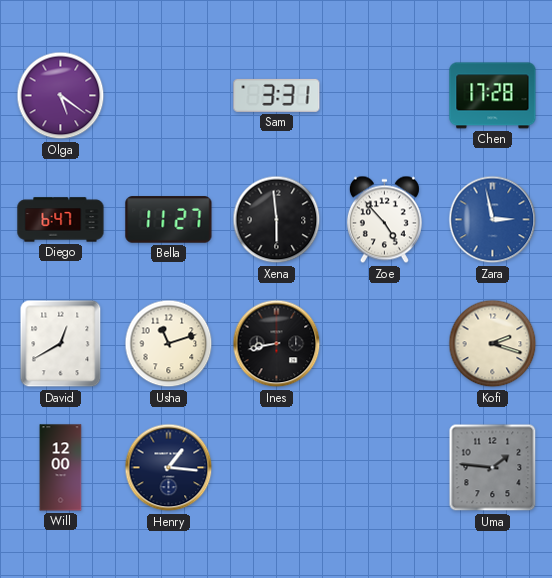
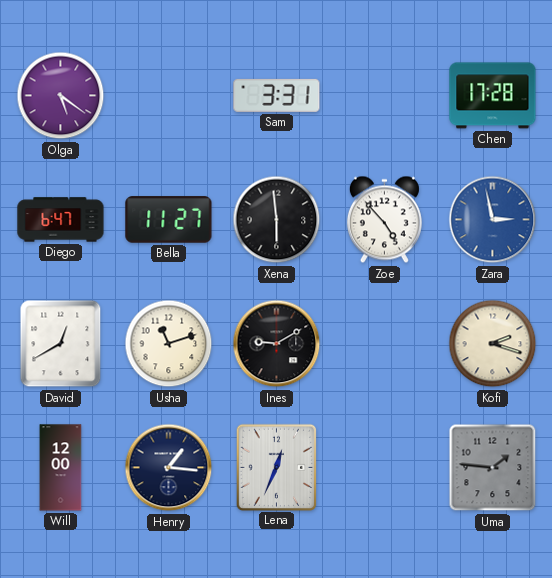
Ines: 8:43 -> 9:10 (277, 344)
Lena: none -> 12:34 (276, 467)
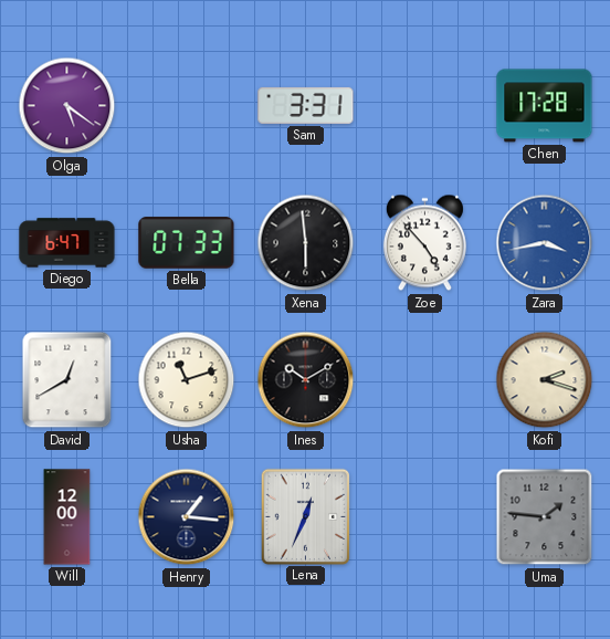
Bella: 11:27 -> 07:33 (187, 243)
Zara: 2:58 -> 3:43 (545, 243)
Ines: 9:10 -> 10:10 (306, 380)
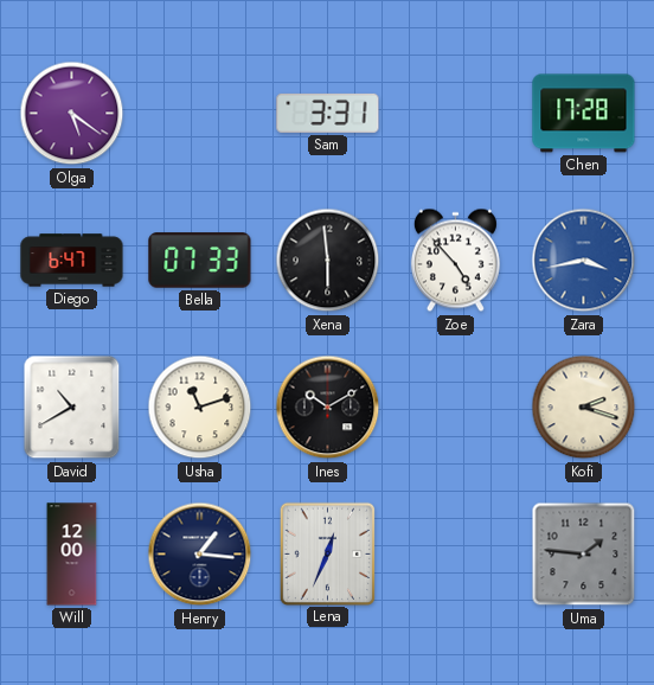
David: 12:40 -> 10:40 (72, 408)
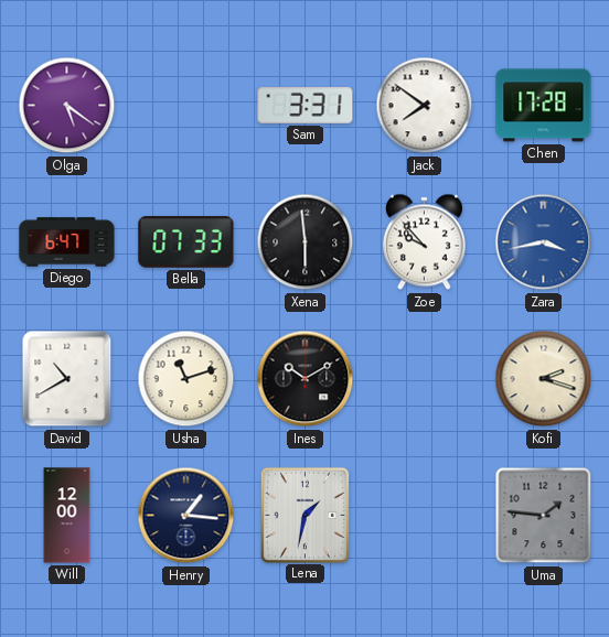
Jack: none -> 7:51 (425, 106)
Zoe: 4:53 -> 9:53 (424, 242)
Lena: 12:34 -> 1:32 (304, 515)
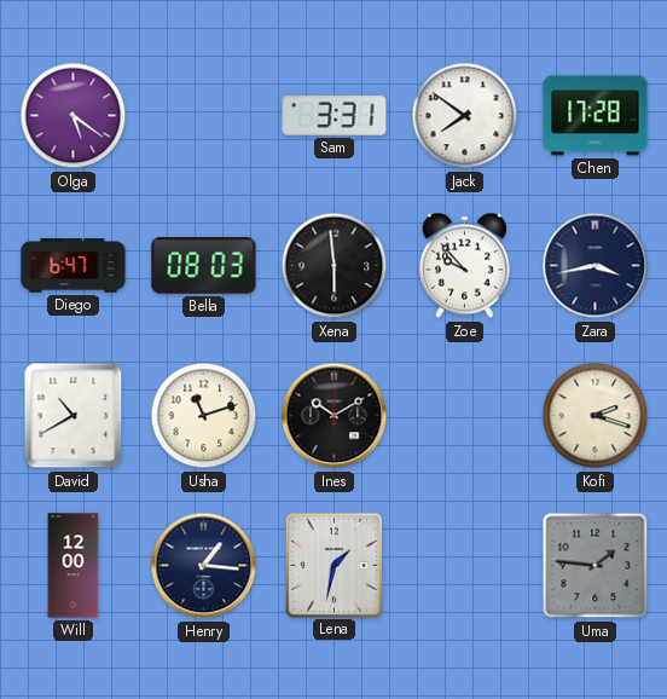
Bella: 07:33 -> 08:03 (204, 266)
Zara dial: blue -> navy (596, 266)
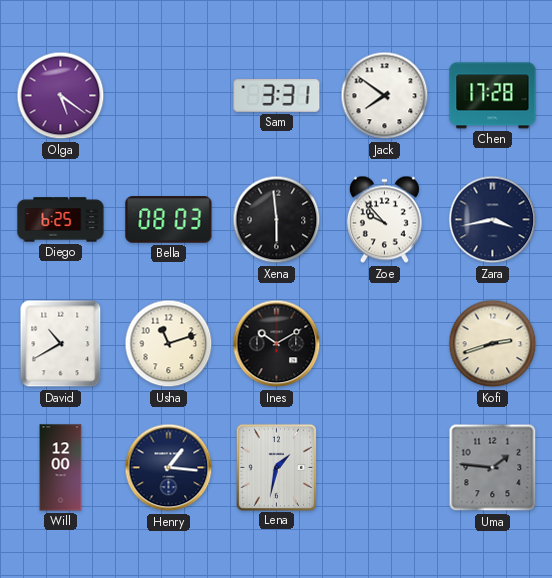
Diego: 6:47 -> 6:25 (61, 220)
Kofi: 2:18 -> 2:42 (493, 344)
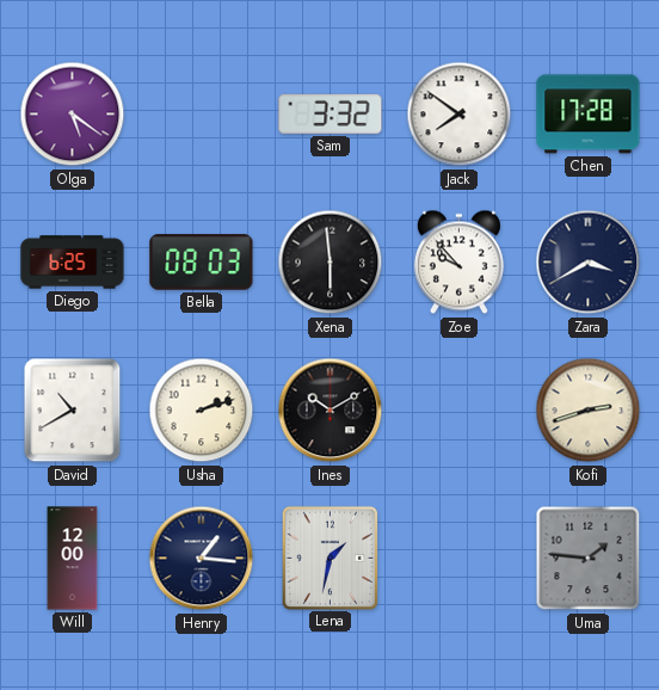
Sam: 3:31 -> 3:32 (331, 113)
Zara: 3:43 -> 3:40 (589, 263)
Usha: 11:12 -> 2:12 (202, 411)
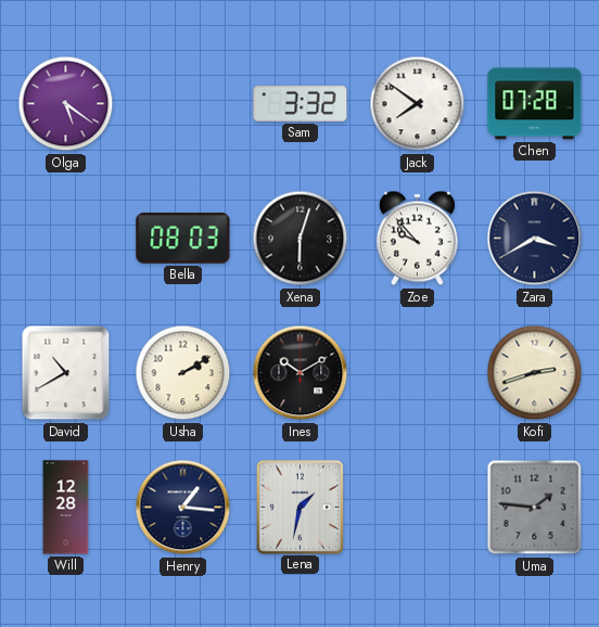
Chen: 17:28 -> 07:28 (535, 104)
Diego: 6:25 -> none (73, 263)
Xena: 5:59 -> 6:03 (301, 239)
Usha: 2:12 -> 2:10 (183, 373)
Will: 12:00 -> 12:28 (66, 508)
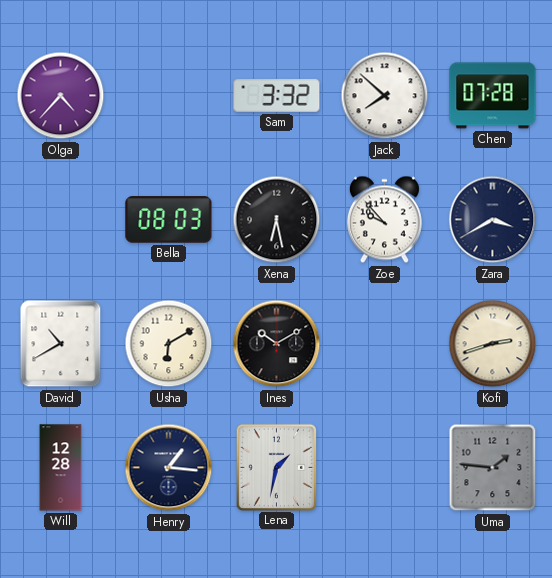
Olga: 5:21 -> 4:37 (61, 96)
Jack: 7:51 -> 7:52 (385, 96)
Xena: 6:03 -> 6:28 (277, 220)
Usha: 2:10 -> 6:10 (169, 344)
